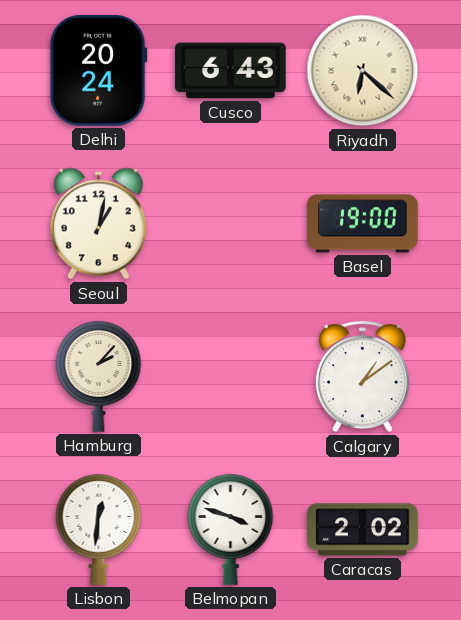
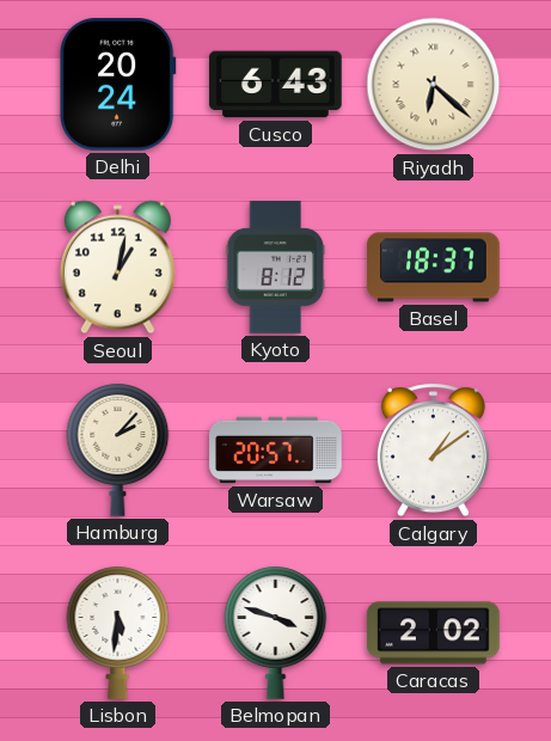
Kyoto: none -> 8:12 (276, 268)
Basel: 19:00 -> 18:37 (434, 268)
Warsaw: none -> 20:57 (276, 451)
Lisbon: 12:31 -> 5:31 (118, 632)
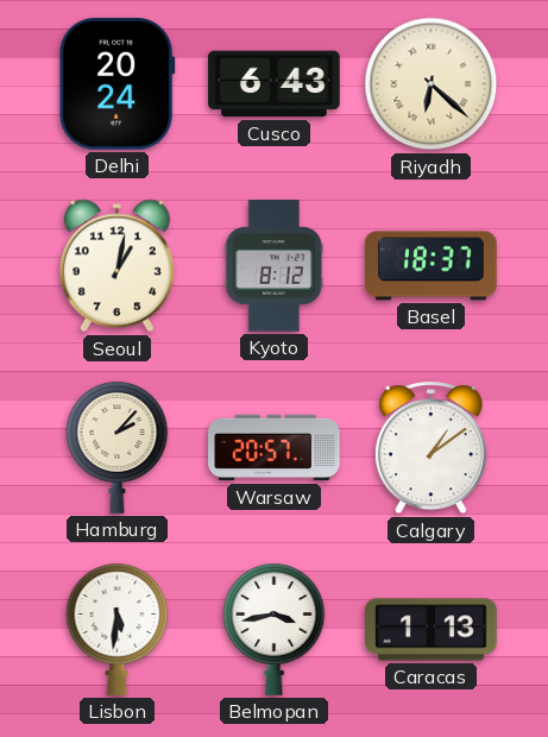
Belmopan: 3:48 -> 3:43 (275, 629)
Caracas: 2:02 -> 1:13 (432, 630)
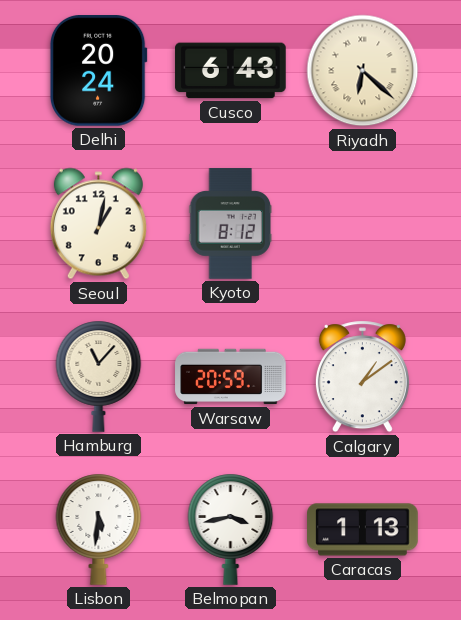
Basel: 18:37 -> none (432, 266)
Hamburg: 2:07 -> 11:07 (99, 376)
Warsaw: 20:57 -> 20:59 (231, 377)
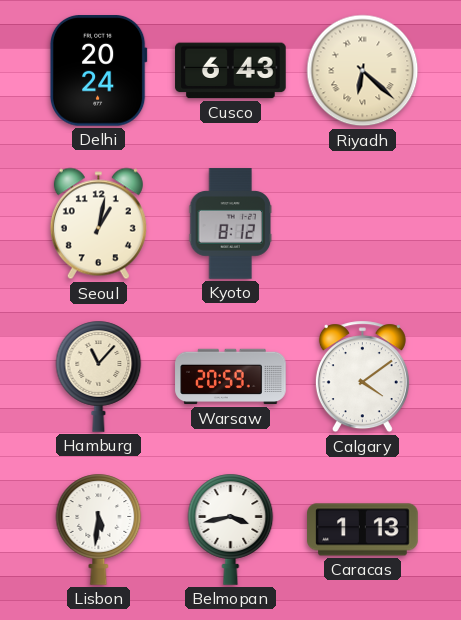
Calgary: 1:09 -> 4:09 (362, 377)
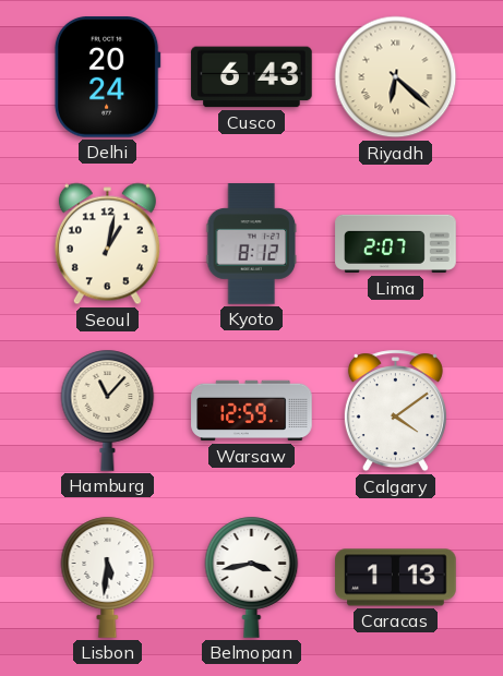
Lima: none -> 2:07 (396, 244)
Warsaw: 20:59 -> 12:59 (252, 411)
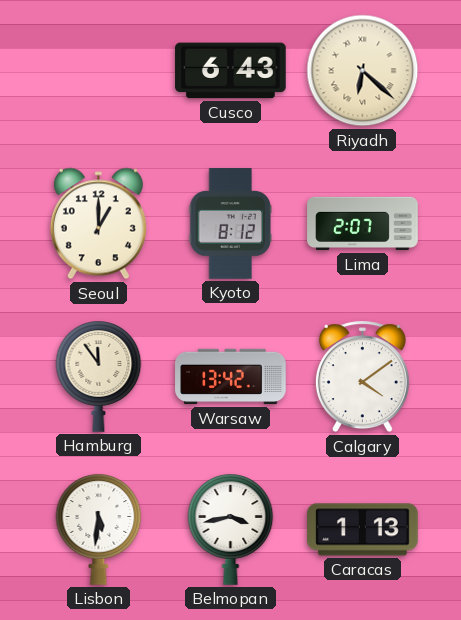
Delhi: 20:24 -> none (107, 77)
Seoul: 1:02 -> 1:00 (98, 224)
Hamburg: 11:07 -> 11:54 (99, 376)
Warsaw: 12:59 -> 13:42 (231, 377)
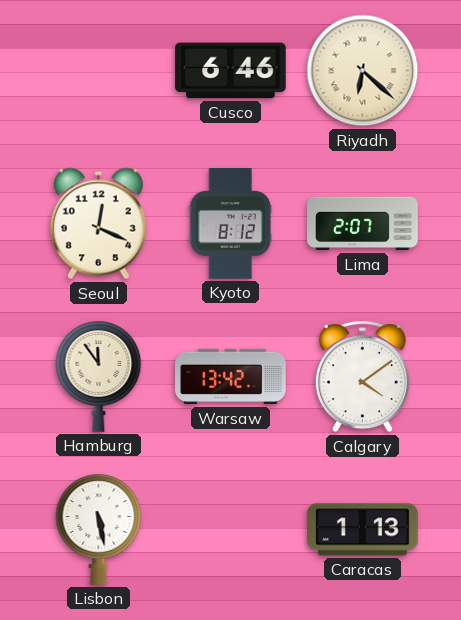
Cusco: 6:43 -> 6:46 (231, 71)
Seoul: 1:00 -> 12:19 (98, 224)
Lisbon: 5:31 -> 5:28 (99, 529)
Belmopan: 3:43 -> none (231, 529)
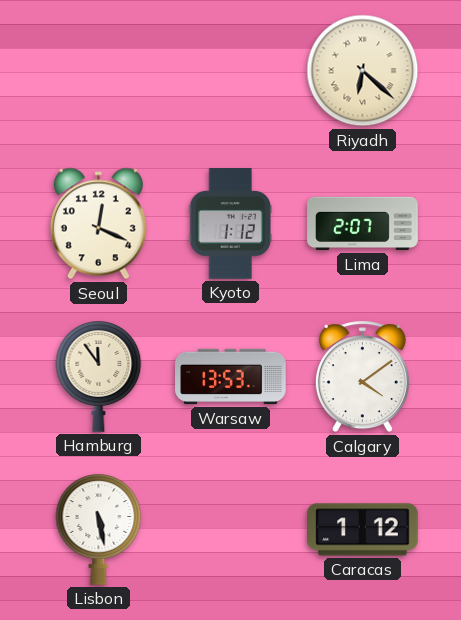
Cusco: 6:46 -> none (231, 71)
Kyoto: 8:12 -> 1:12 (231, 224)
Warsaw: 13:42 -> 13:53 (231, 377)
Caracas: 1:13 -> 1:12 (363, 530)
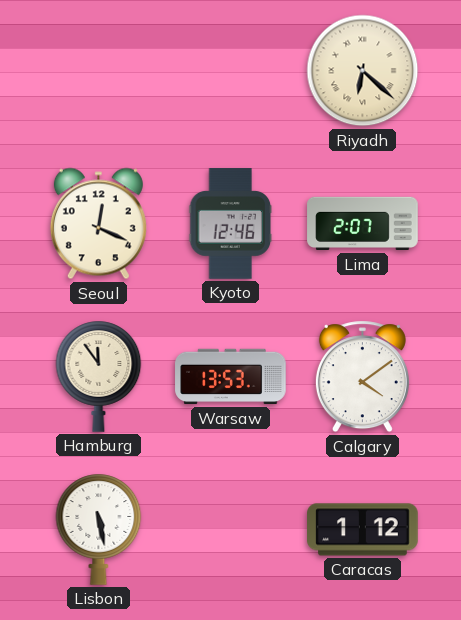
Kyoto: 1:12 -> 12:46 (231, 224)
